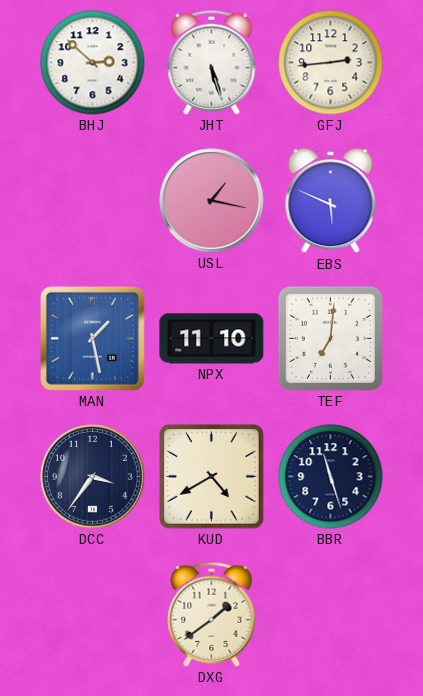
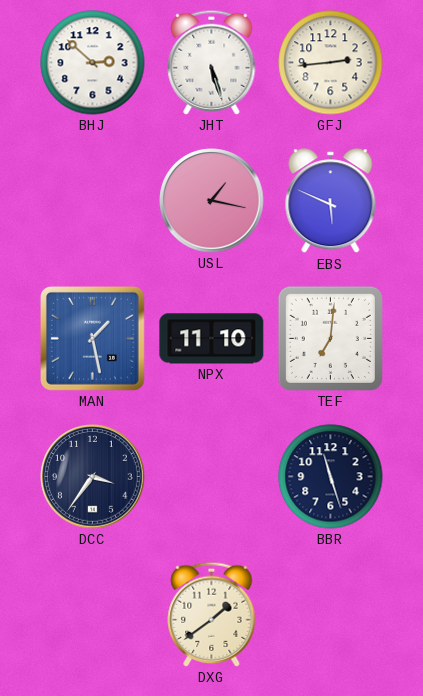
KUD: 4:40 -> none (212, 477)
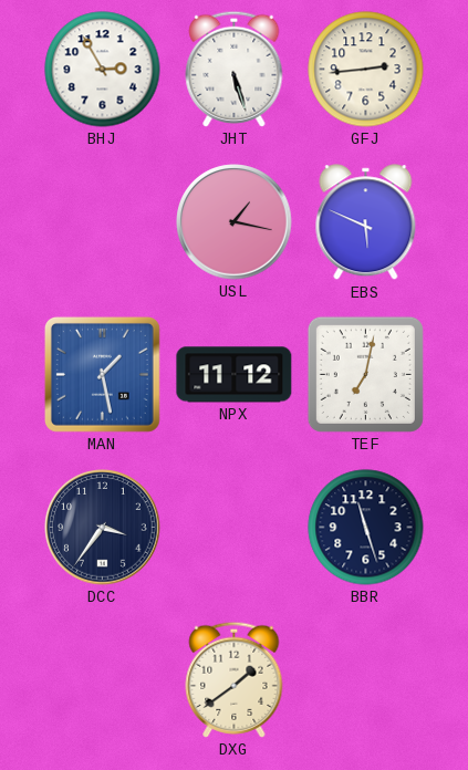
BHJ: 2:52 -> 2:55 (103, 70)
NPX: 11:10 -> 11:12 (235, 375)
TEF: 7:01 -> 7:02 (365, 374)
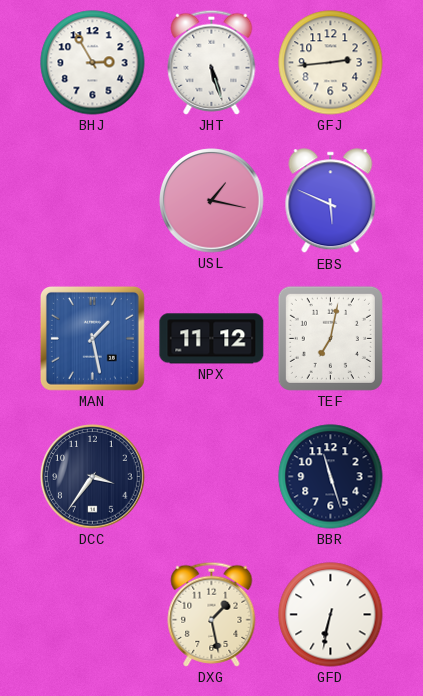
DXG: 1:39 -> 1:28 (212, 614)
GFD: none -> 6:32 (331, 615)
